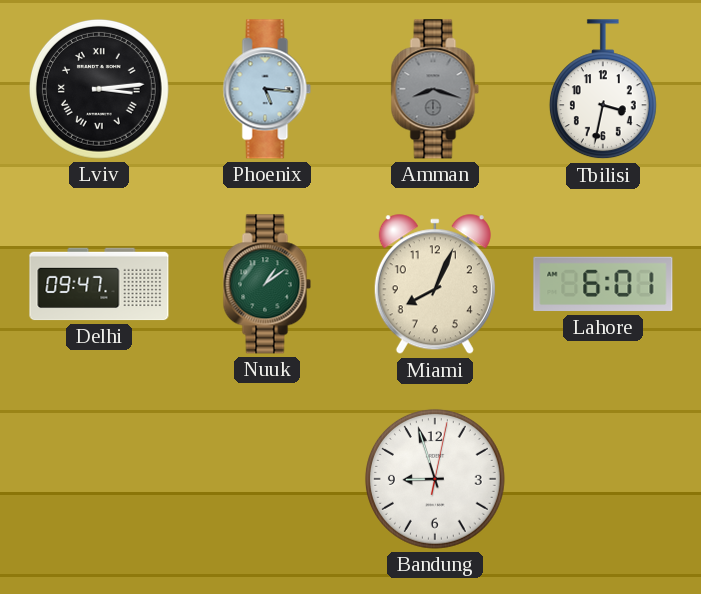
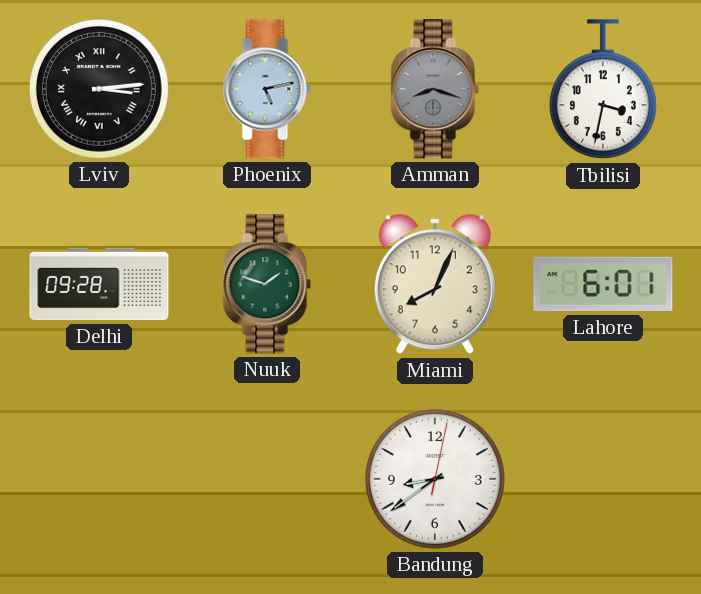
Phoenix: 5:16 -> 5:13 (267, 89)
Delhi: 09:47 -> 09:28 (99, 284)
Nuuk: 1:09 -> 1:48 (267, 284)
Bandung: 8:57 -> 8:39 (435, 479)
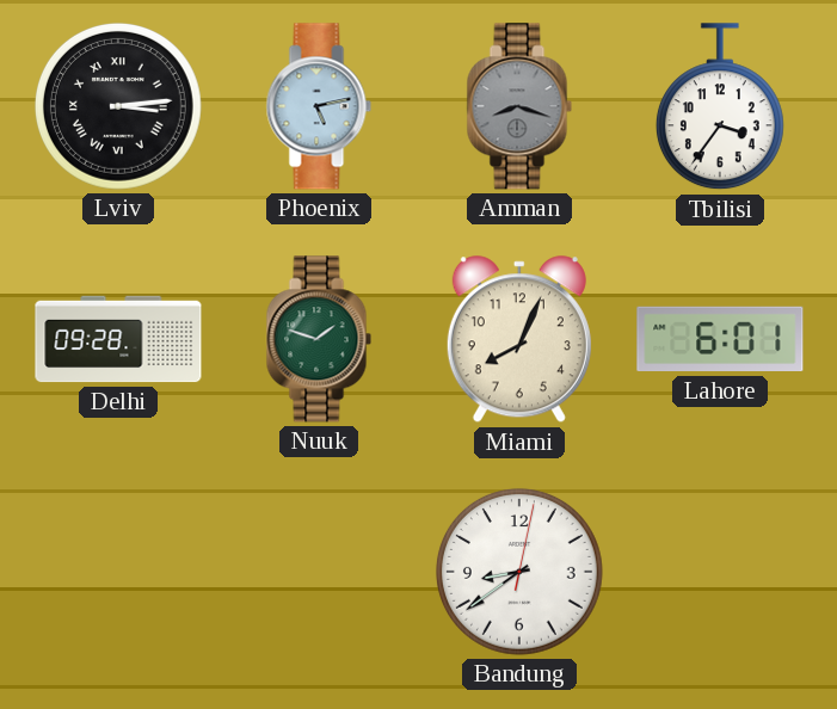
Tbilisi: 3:32 -> 3:36 (720, 107)
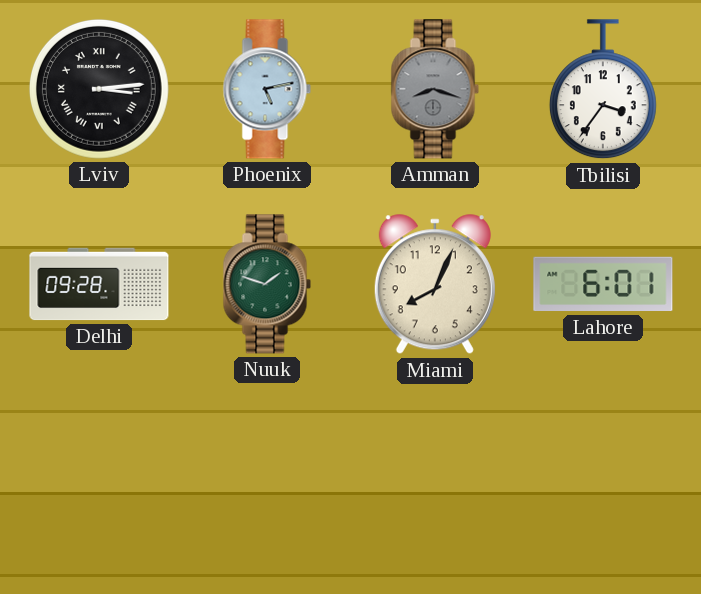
Bandung: 8:39 -> none (519, 572)
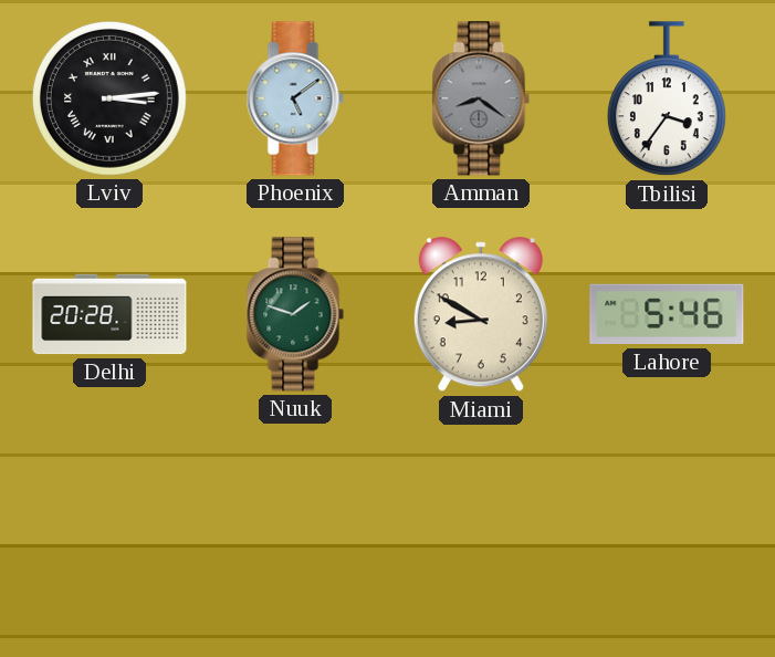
Phoenix: 5:13 -> 5:09 (295, 98)
Amman: 8:18 -> 8:21 (481, 98)
Delhi: 09:28 -> 20:28 (109, 314)
Miami: 8:04 -> 8:50 (481, 315)
Lahore: 6:01 -> 5:46 (667, 314)
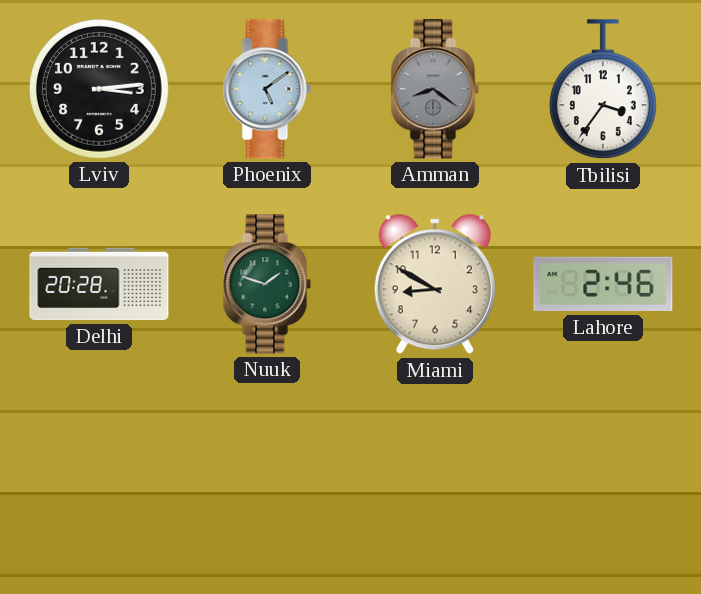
Lviv numerals: Roman -> Arabic (99, 89)
Lahore: 5:46 -> 2:46 (603, 284)
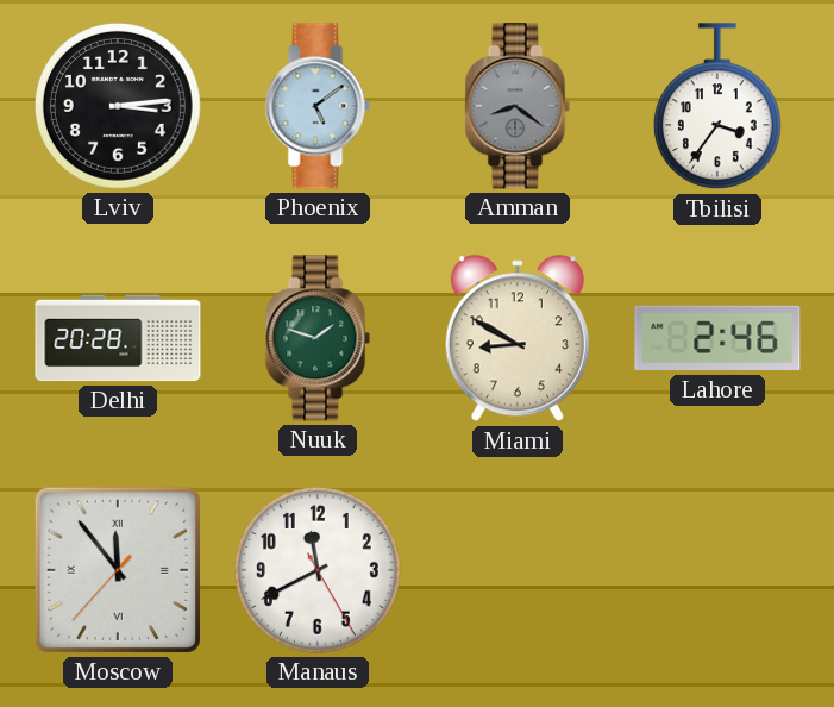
Moscow: none -> 11:53 (118, 570)
Manaus: none -> 11:40 (318, 570)
